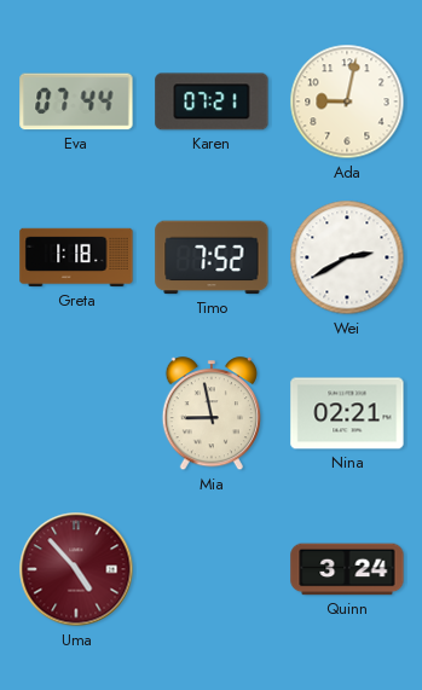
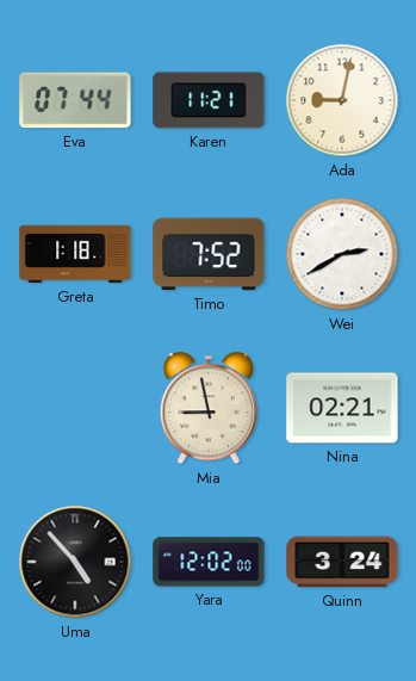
Karen: 07:21 -> 11:21 (209, 100)
Uma dial: burgundy -> black (75, 562)
Yara: none -> 12:02 (209, 562)
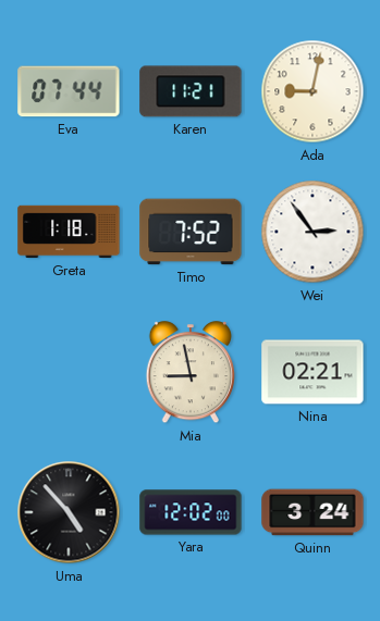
Wei: 2:40 -> 2:54 (312, 232)
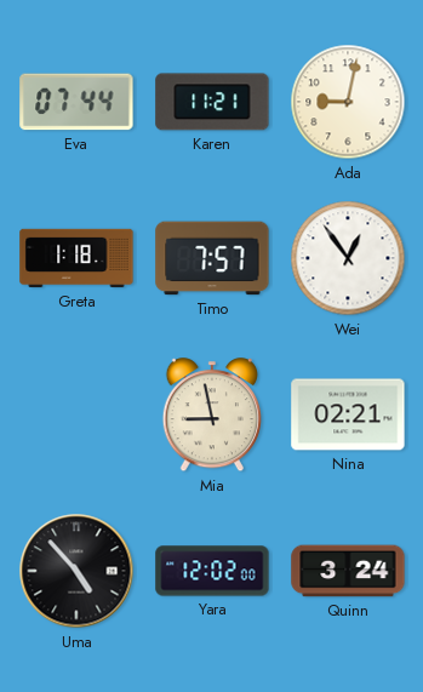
Timo: 7:52 -> 7:57 (212, 258)
Wei: 2:54 -> 12:54 (348, 258)
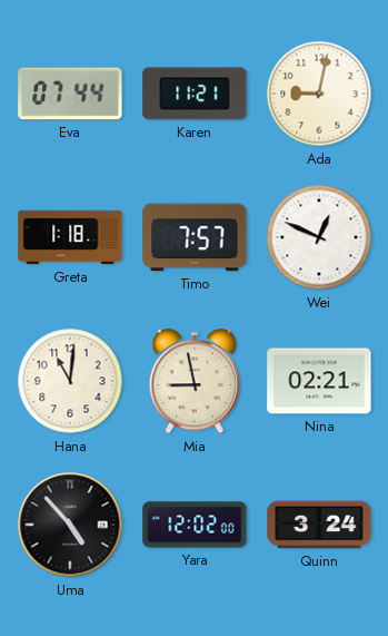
Wei: 12:54 -> 12:49 (319, 237)
Hana: none -> 11:01 (70, 381)
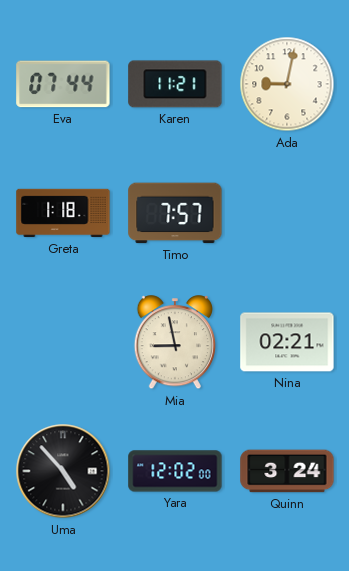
Wei: 12:49 -> none (319, 237)
Hana: 11:01 -> none (70, 381)
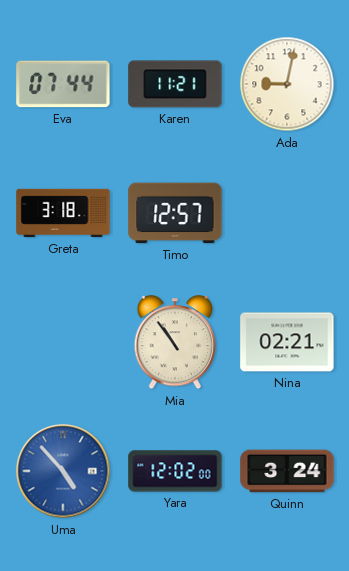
Greta: 1:18 -> 3:18 (63, 213)
Timo: 7:57 -> 12:57 (175, 213)
Mia: 8:58 -> 10:54 (174, 343)
Uma dial: black -> blue (63, 471)
